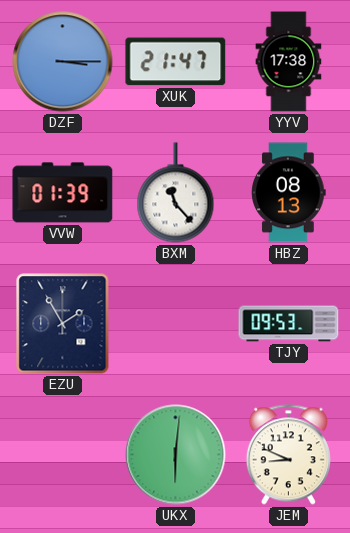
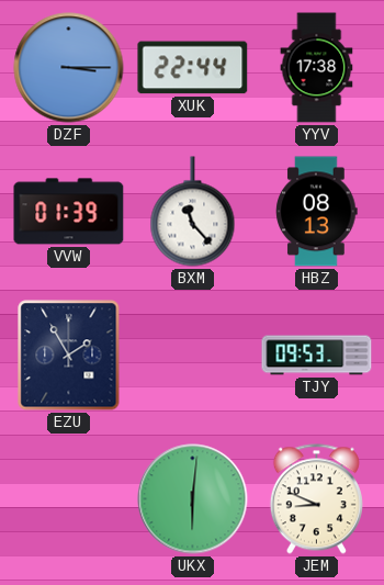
XUK: 21:47 -> 22:44 (193, 68)
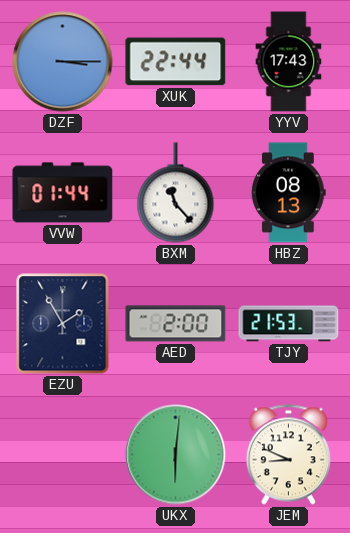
YYV: 17:38 -> 17:43 (289, 62)
VVW: 01:39 -> 01:44 (63, 193)
AED: none -> 2:00 (176, 324)
TJY: 09:53 -> 21:53 (289, 324)
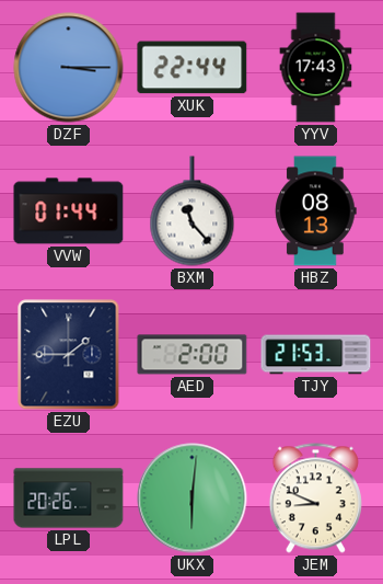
EZU: 1:55 -> 1:45 (69, 355)
LPL: none -> 20:26 (69, 499)
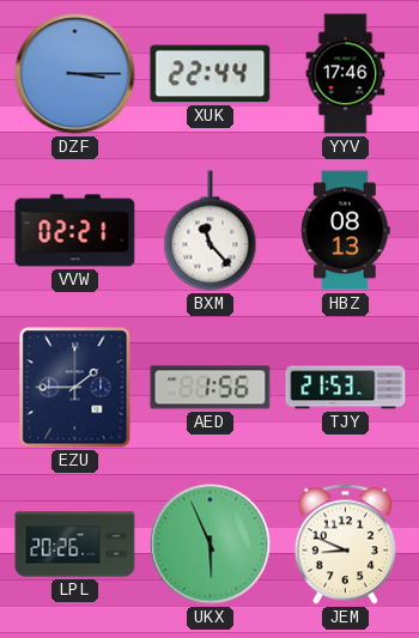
YYV: 17:43 -> 17:46 (346, 74)
VVW: 01:44 -> 02:21 (75, 231)
AED: 2:00 -> 1:56 (211, 388)
UKX: 6:01 -> 5:56 (211, 545)
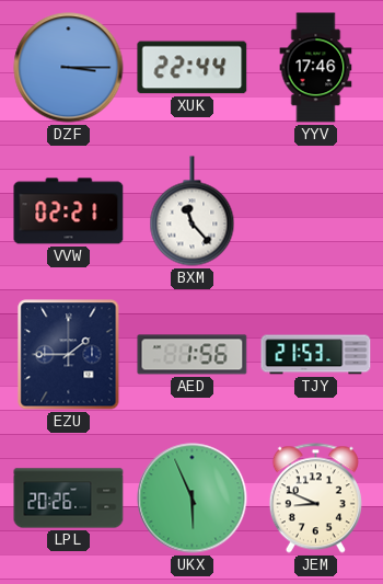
HBZ: 08:13 -> none (346, 231)
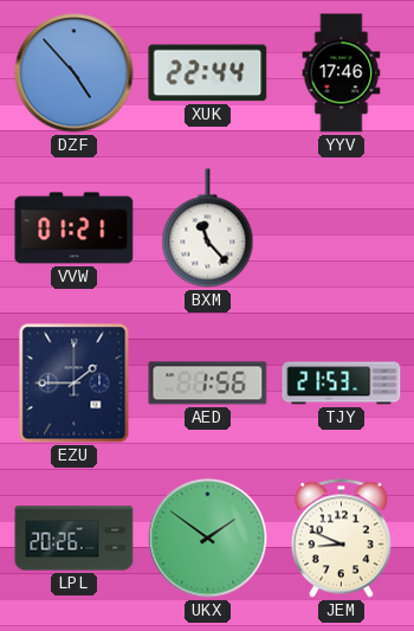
DZF: 3:15 -> 4:53 (75, 73)
VVW: 02:21 -> 01:21 (75, 228)
UKX: 5:56 -> 1:51 (208, 539)
